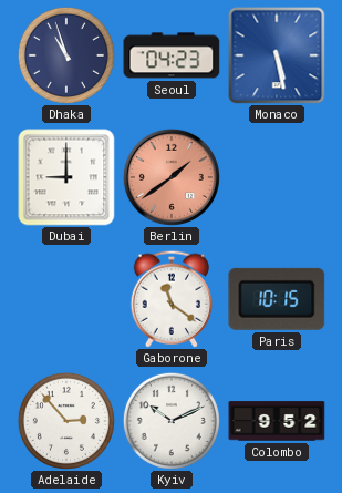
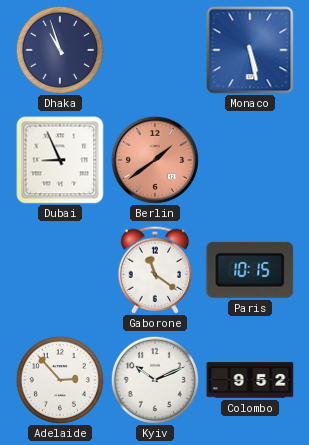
Seoul: 04:23 -> none (172, 55)
Dubai: 9:00 -> 8:56 (60, 160)
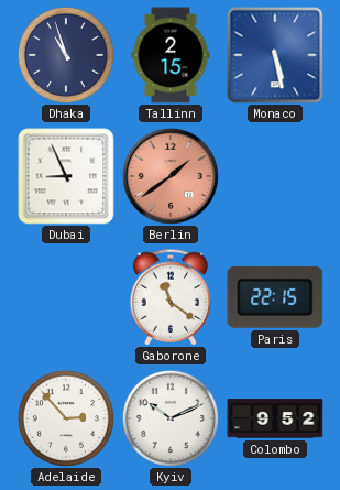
Tallinn: none -> 2:15 (171, 55)
Paris: 10:15 -> 22:15 (275, 297)
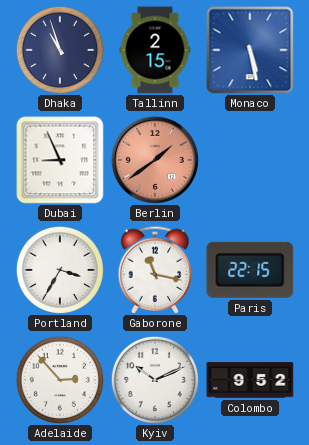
Portland: none -> 3:35 (60, 270)
Gaborone: 11:21 -> 11:17 (155, 270)
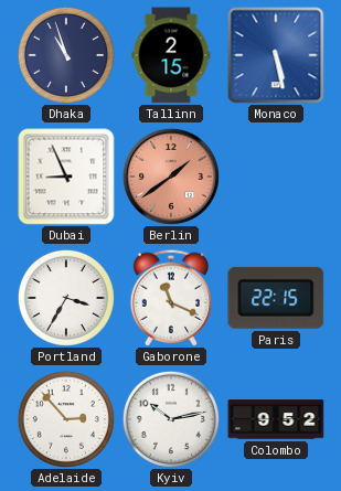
Gaborone: 11:17 -> 11:19 (171, 298)
Kyiv: 10:11 -> 10:13 (171, 419)
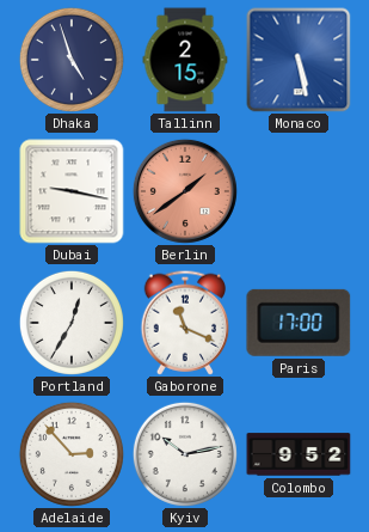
Dhaka: 10:57 -> 4:57 (72, 60)
Dubai: 8:56 -> 9:17 (72, 191)
Portland: 3:35 -> 12:35 (72, 323)
Paris: 22:15 -> 17:00 (299, 323)
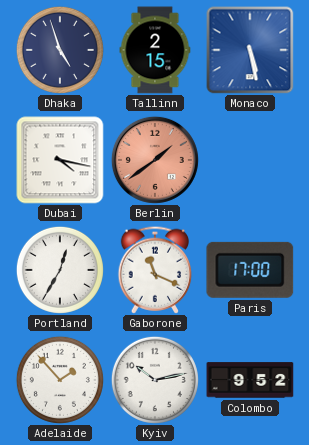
Dubai: 9:17 -> 4:17 (60, 160)
Adelaide: 2:53 -> 1:53 (60, 380)
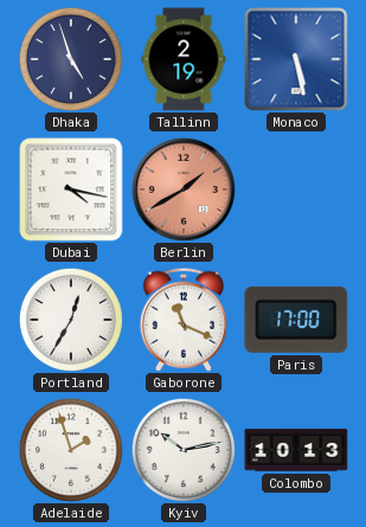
Tallinn: 2:15 -> 2:19 (184, 59)
Berlin: 1:39 -> 1:40 (184, 189)
Adelaide: 1:53 -> 1:57 (71, 450)
Colombo: 9:52 -> 10:13 (296, 450)
